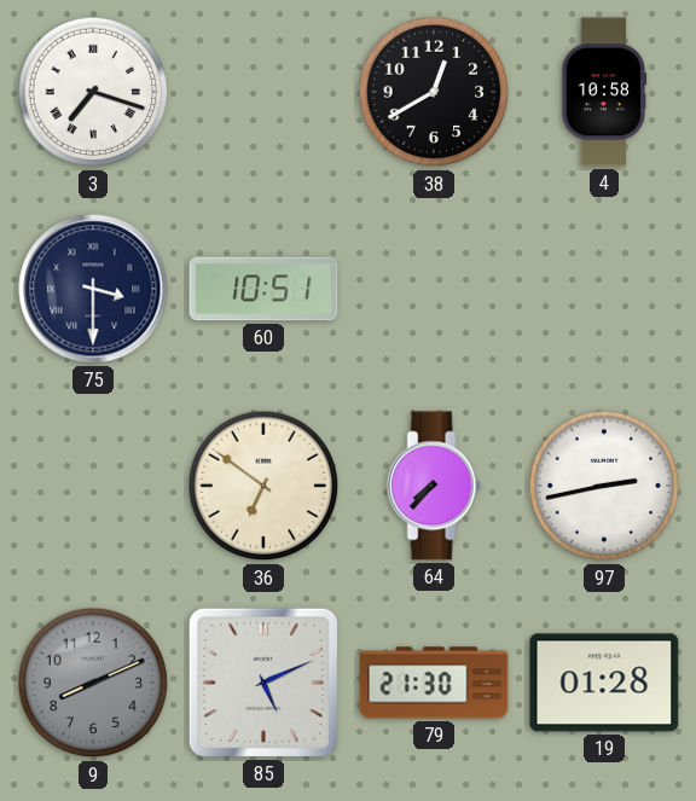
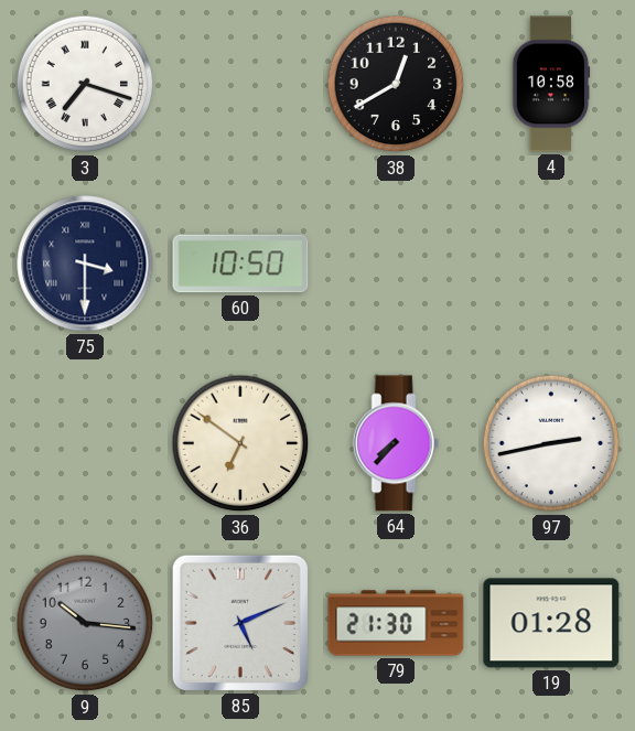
60: 10:51 -> 10:50 (240, 264)
9: 8:11 -> 10:16 (85, 623)
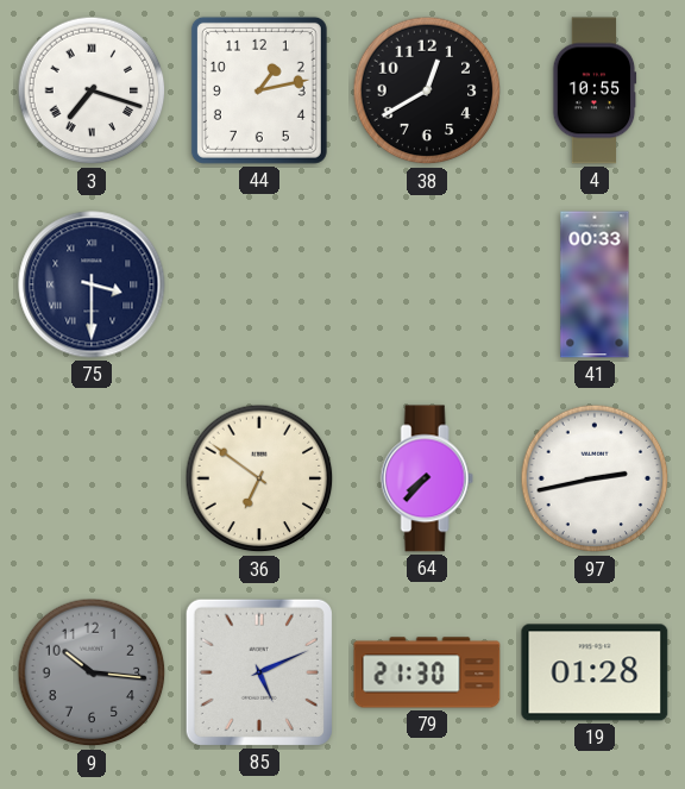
44: none -> 1:13 (259, 90)
4: 10:58 -> 10:55 (595, 90)
60: 10:50 -> none (240, 264)
41: none -> 00:33 (595, 284)
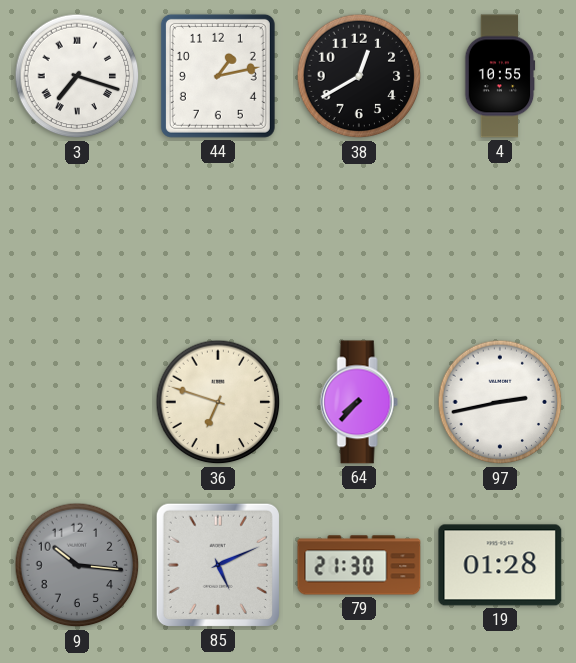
75: 3:30 -> none (92, 284)
41: 00:33 -> none (595, 284)
36: 6:51 -> 6:48 (218, 402)
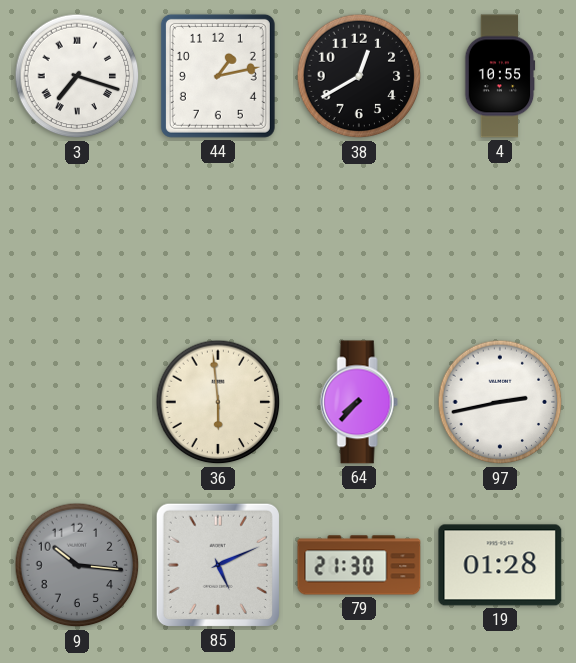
36: 6:48 -> 5:59 (218, 402)
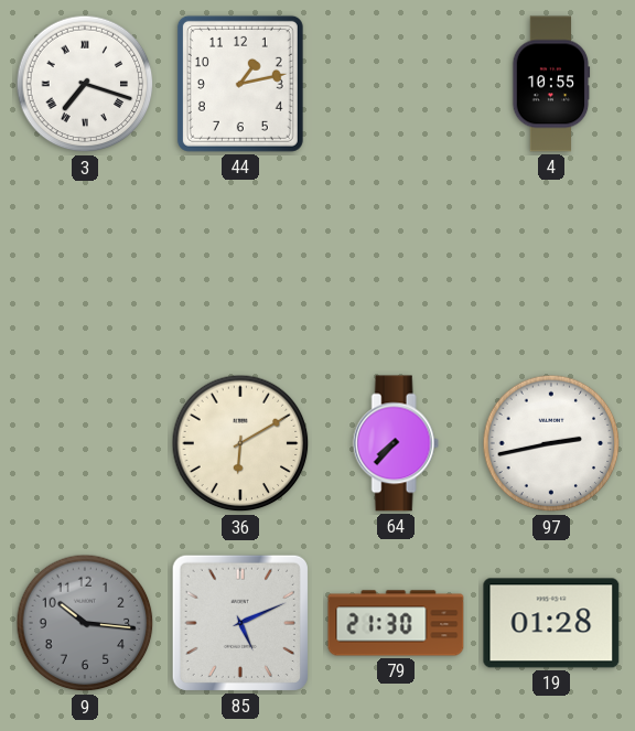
38: 12:40 -> none (359, 76)
36: 5:59 -> 6:10 (240, 443)
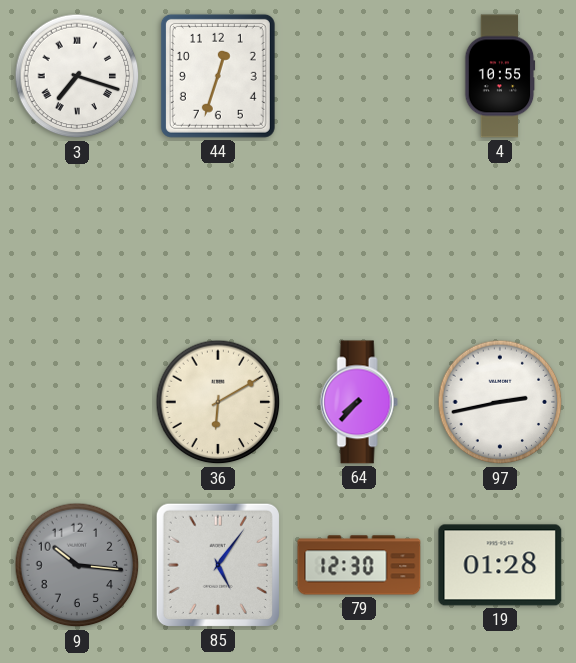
44: 1:13 -> 12:33 (218, 76)
85: 5:11 -> 5:06 (218, 565)
79: 21:30 -> 12:30 (359, 565)
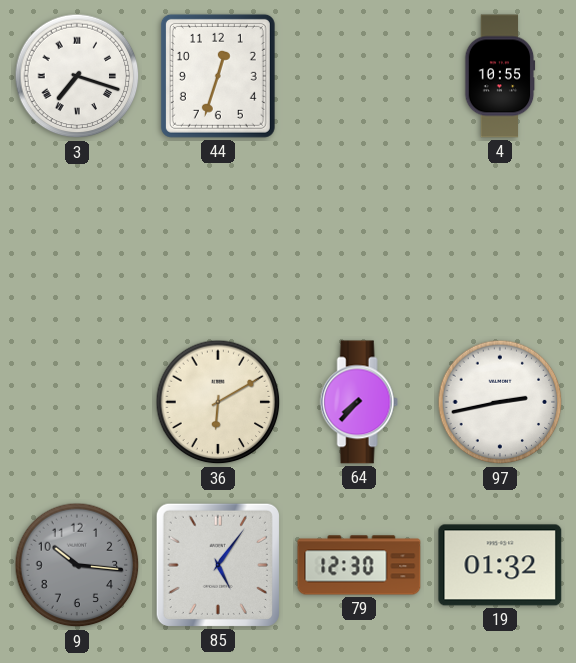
19: 01:28 -> 01:32 (500, 565)
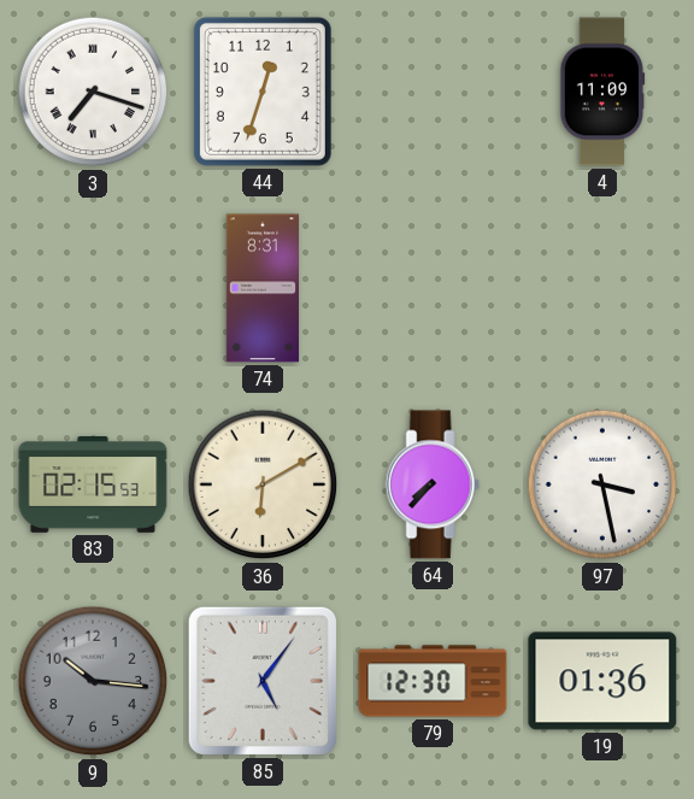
4: 10:55 -> 11:09 (602, 92)
74: none -> 8:31 (261, 288)
83: none -> 02:15 (93, 486)
97: 2:43 -> 3:28 (602, 484)
19: 01:32 -> 01:36 (602, 681)
